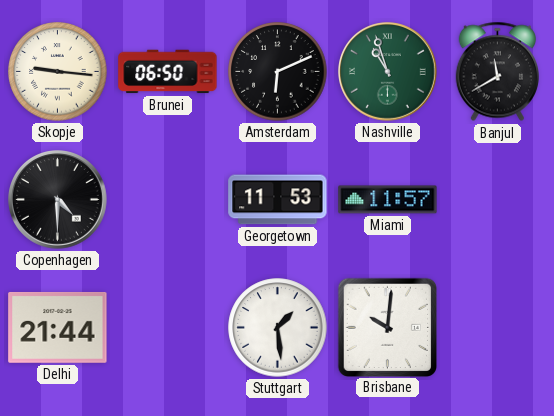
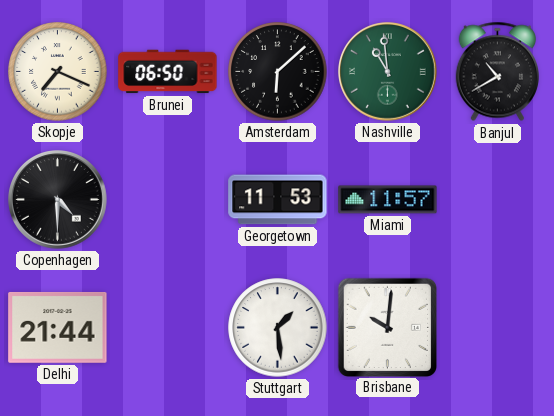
Skopje: 9:16 -> 7:19 (58, 72)
Amsterdam: 6:11 -> 6:08 (278, 72)
Nashville: 10:57 -> 10:59 (388, 72)
Banjul: 11:40 -> 10:40 (497, 72)
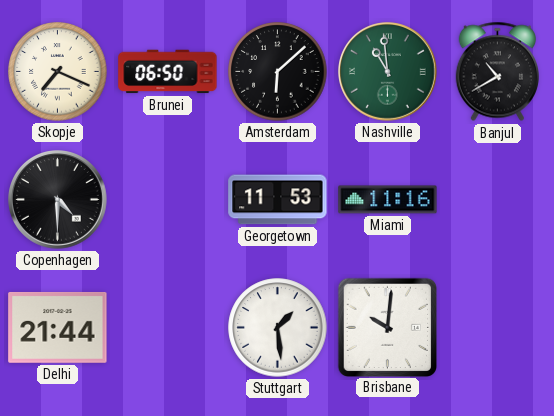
Miami: 11:57 -> 11:16 (388, 200)
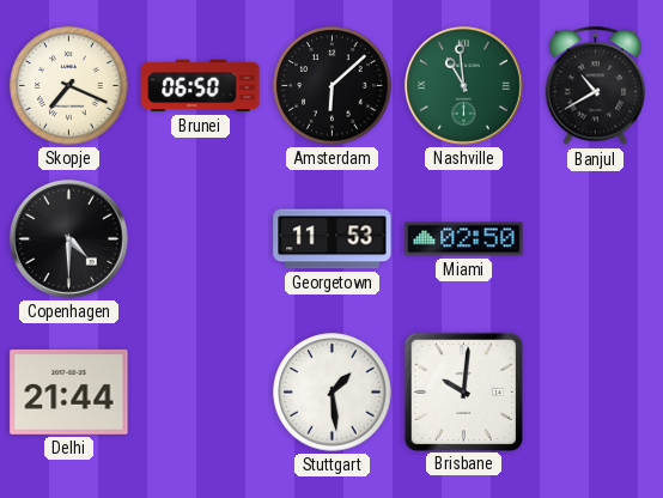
Miami: 11:16 -> 02:50 (464, 239)
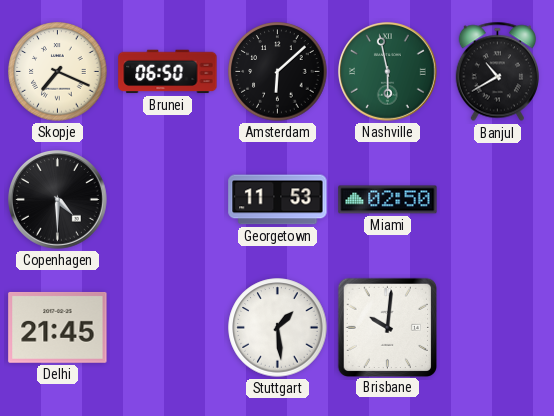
Nashville: 10:59 -> 5:58 (388, 72)
Delhi: 21:44 -> 21:45 (58, 327)
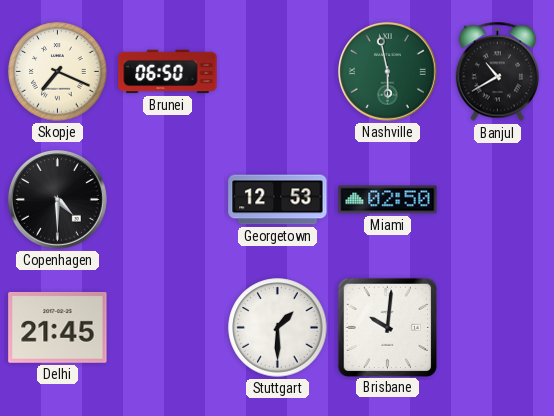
Amsterdam: 6:08 -> none (278, 72)
Georgetown: 11:53 -> 12:53 (278, 200)
Stuttgart: 1:29 -> 1:30 (278, 328)
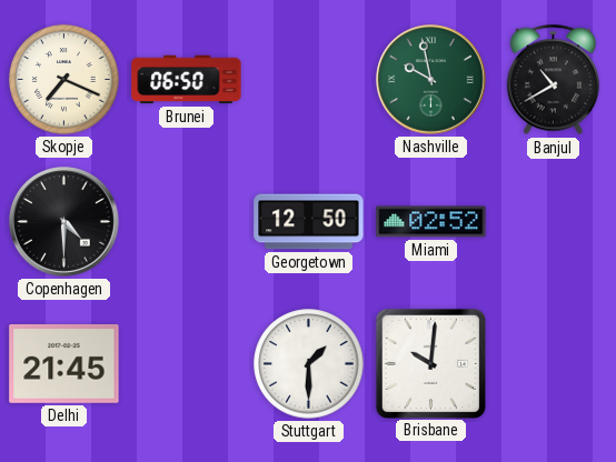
Nashville: 5:58 -> 9:58 (431, 80)
Georgetown: 12:53 -> 12:50 (309, 222)
Miami: 02:50 -> 02:52 (431, 222)
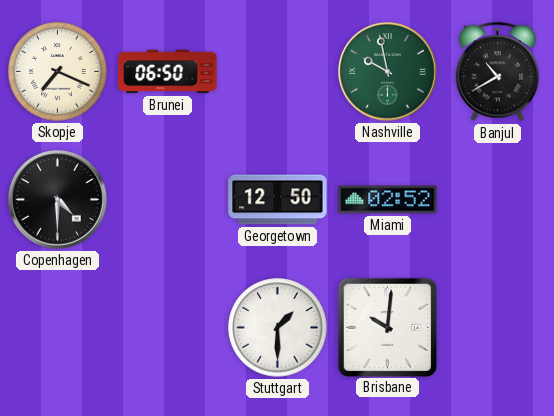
Delhi: 21:45 -> none (64, 363)
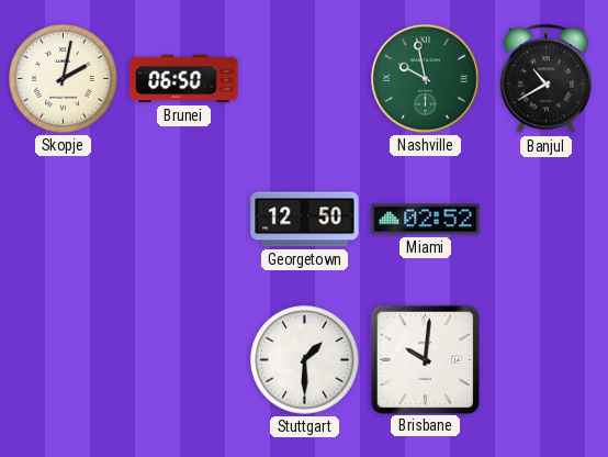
Skopje: 7:19 -> 2:02 (64, 79)
Copenhagen: 4:30 -> none (58, 200)
